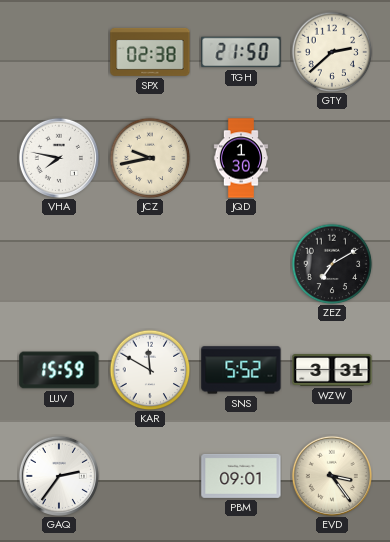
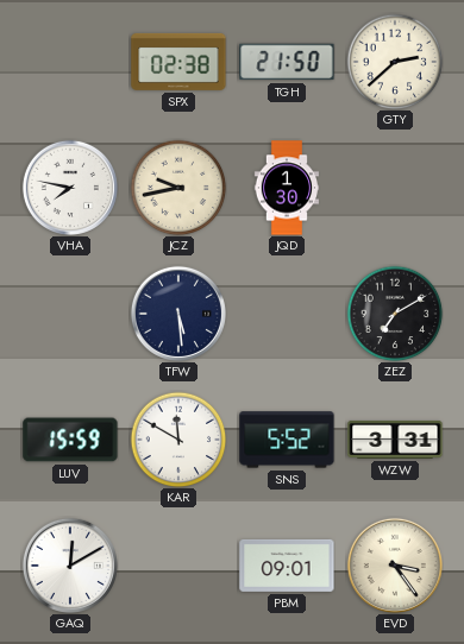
TFW: none -> 5:29 (178, 314)
GAQ: 2:36 -> 12:10 (70, 566)
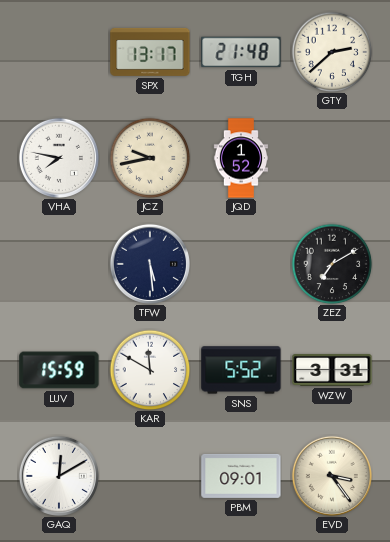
SPX: 02:38 -> 13:17 (150, 52)
TGH: 21:50 -> 21:48 (241, 52)
JQD: 1:30 -> 1:52 (241, 158)
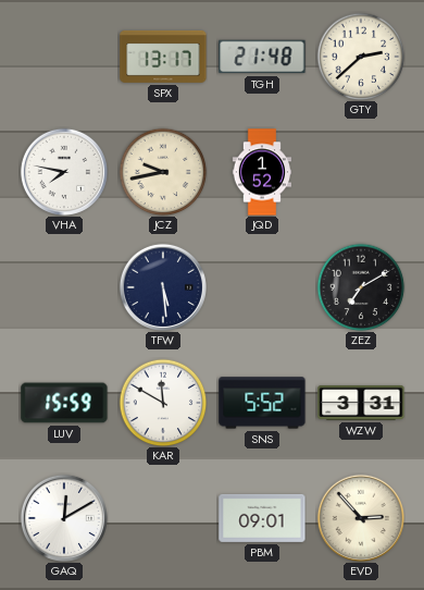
EVD: 3:24 -> 2:53 (361, 518)
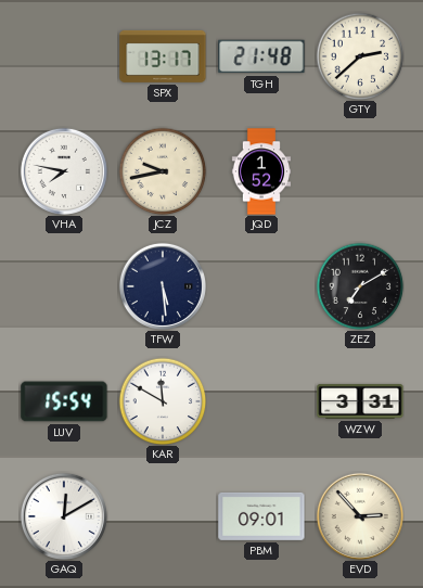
LUV: 15:59 -> 15:54 (64, 401)
SNS: 5:52 -> none (262, 403)
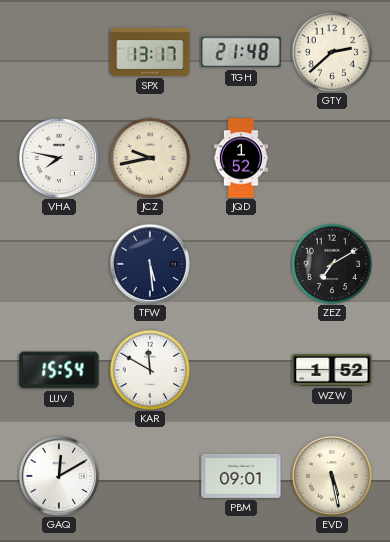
WZW: 3:31 -> 1:52 (332, 370)
EVD: 2:53 -> 5:28 (332, 476)
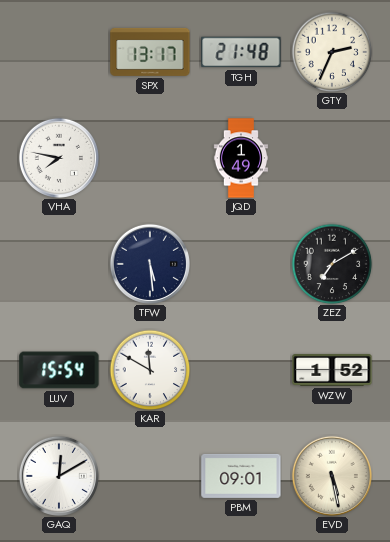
GTY: 2:38 -> 2:34 (332, 52)
JCZ: 9:43 -> none (150, 158)
JQD: 1:52 -> 1:49 (241, 158)
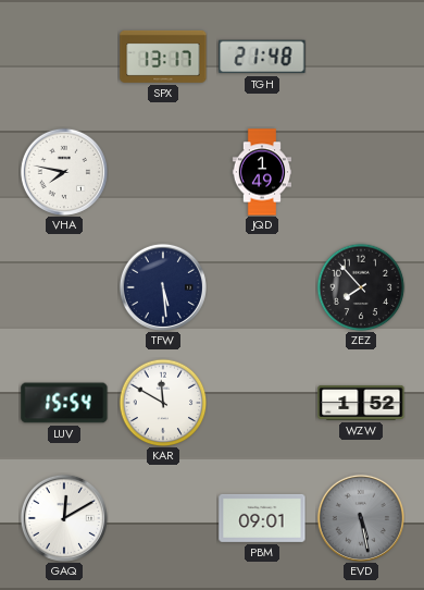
GTY: 2:34 -> none (332, 52)
ZEZ: 7:10 -> 7:53 (361, 287)
EVD dial: cream -> grey (361, 518)
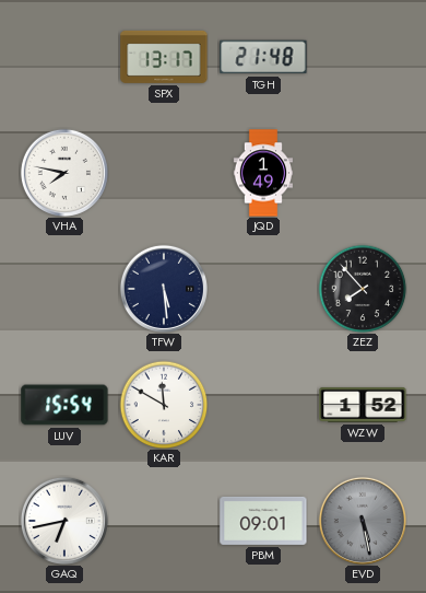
GAQ: 12:10 -> 6:43 (64, 521)
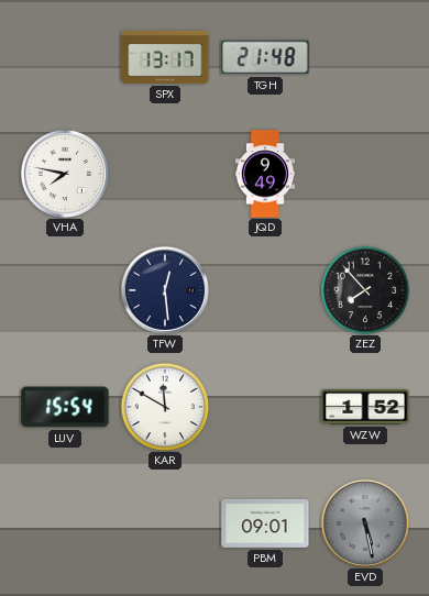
JQD: 1:49 -> 9:49 (265, 174)
TFW: 5:29 -> 12:29 (165, 290)
GAQ: 6:43 -> none (64, 521)
